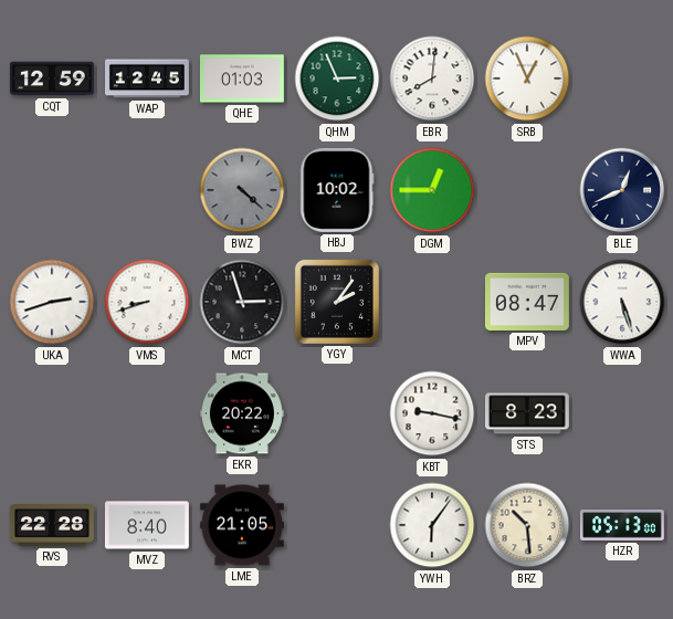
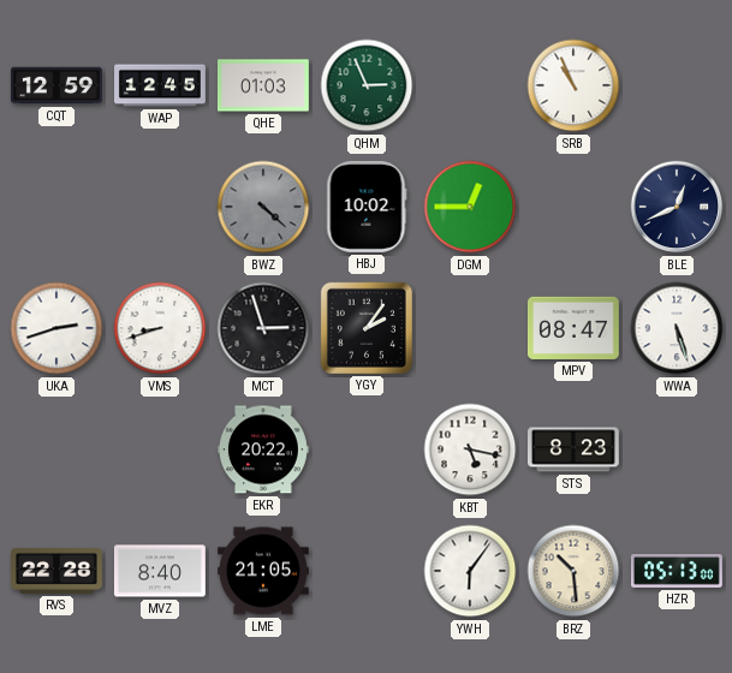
EBR: 8:01 -> none (432, 78)
SRB: 12:56 -> 10:56 (573, 85)
KBT: 9:17 -> 5:17 (470, 449)
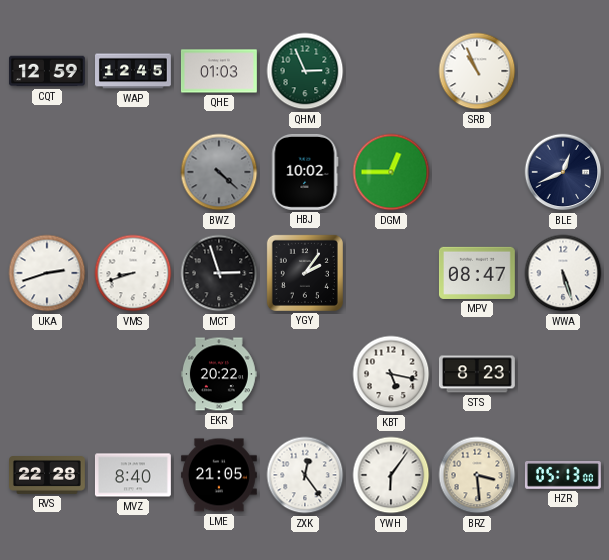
ZXK: none -> 12:24 (305, 475)
BRZ: 10:29 -> 3:29 (477, 475)
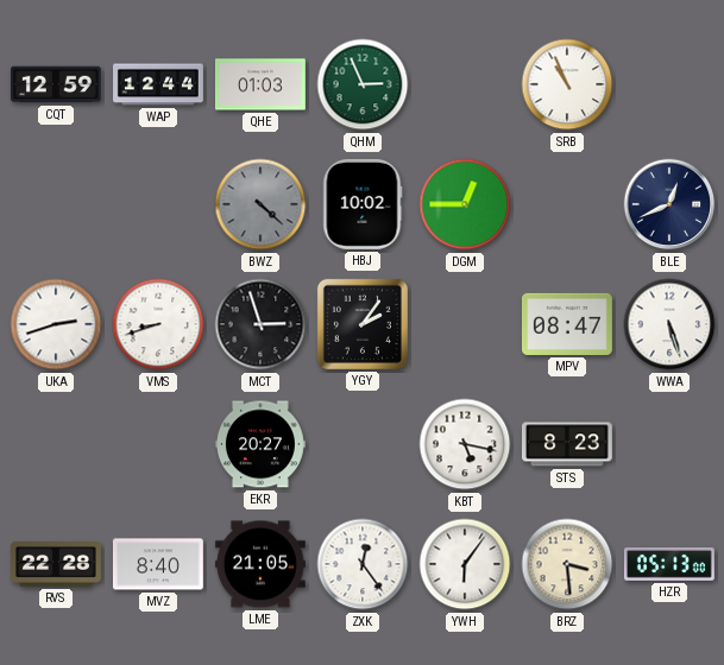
WAP: 12:45 -> 12:44 (159, 84)
EKR: 20:22 -> 20:27 (260, 444)
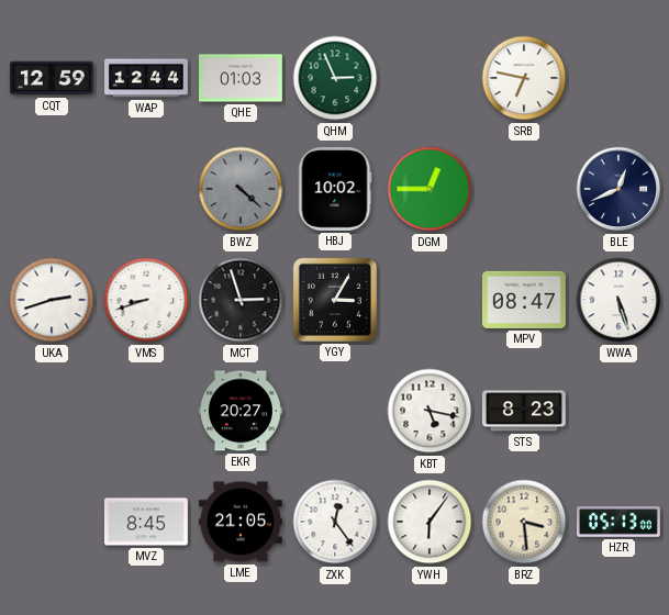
SRB: 10:56 -> 6:47 (524, 78)
YGY: 2:06 -> 3:05 (335, 300)
RVS: 22:28 -> none (57, 565)
MVZ: 8:40 -> 8:45 (146, 522)
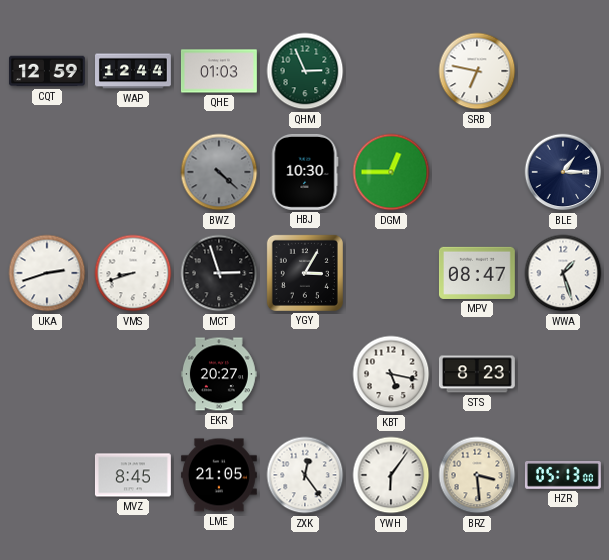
HBJ: 10:02 -> 10:30 (305, 172)
BLE: 12:41 -> 1:15 (563, 172)
WWA: 5:27 -> 1:27 (563, 273)
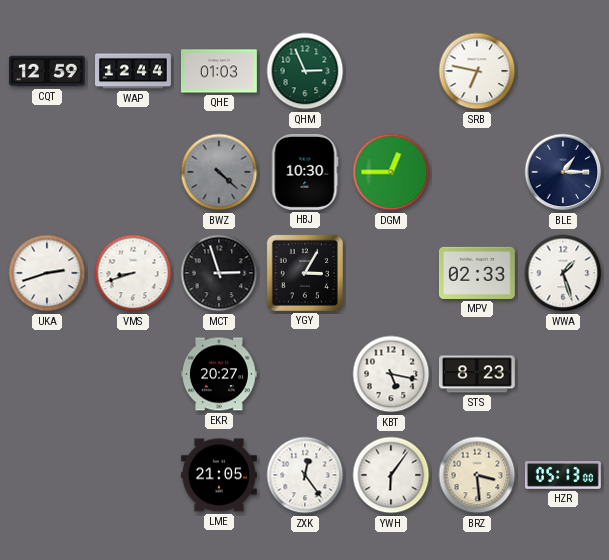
MPV: 08:47 -> 02:33 (477, 273)
MVZ: 8:45 -> none (133, 475)
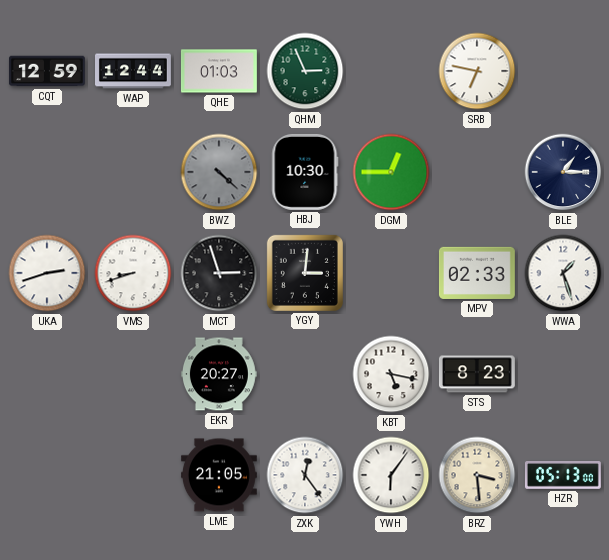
YGY: 3:05 -> 3:01 (305, 273)
